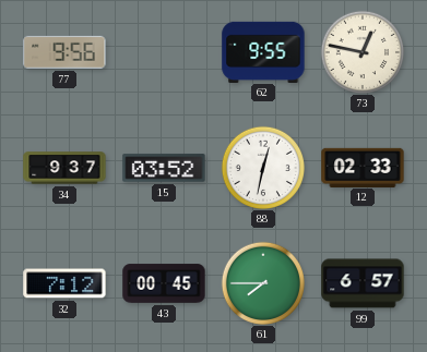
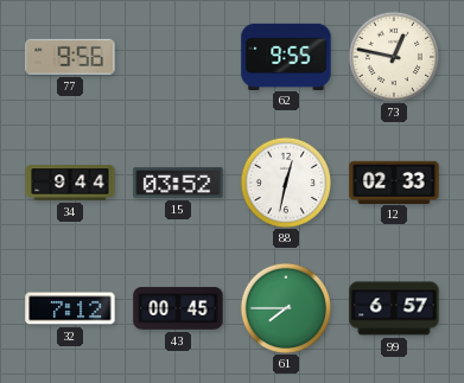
34: 9:37 -> 9:44 (70, 183)
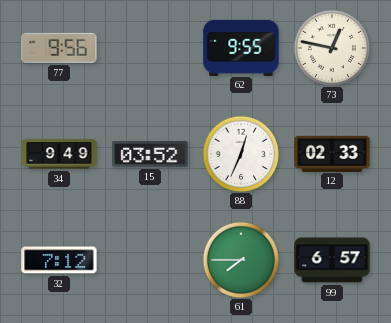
34: 9:44 -> 9:49 (59, 154)
88: 12:32 -> 12:34 (240, 153)
43: 00:45 -> none (178, 308)
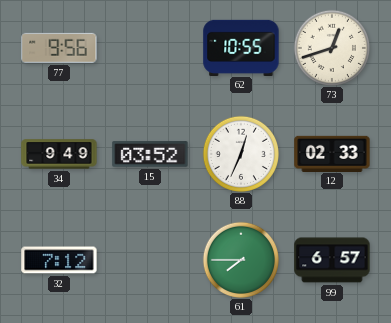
62: 9:55 -> 10:55 (241, 47)
73: 12:47 -> 12:42 (331, 47)
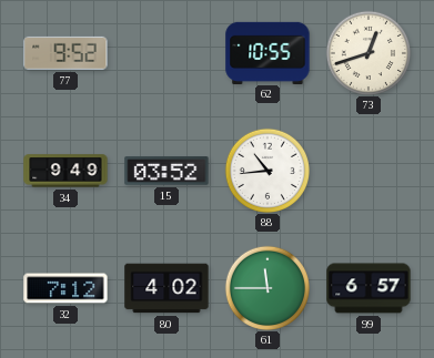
77: 9:56 -> 9:52 (65, 53)
88: 12:34 -> 10:44 (266, 170)
12: 02:33 -> none (332, 153)
80: none -> 4:02 (166, 288)
61: 7:45 -> 11:45 (266, 287)
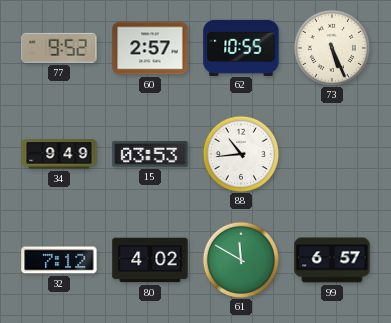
60: none -> 2:57 (150, 48)
73: 12:42 -> 5:26 (331, 47)
15: 03:52 -> 03:53 (150, 154)
61: 11:45 -> 11:50 (240, 259)
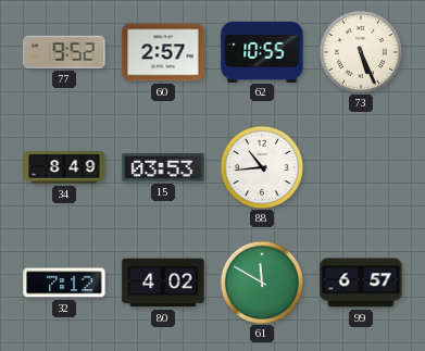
34: 9:49 -> 8:49 (64, 167)
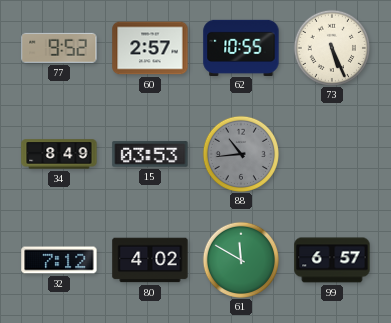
88 dial: white -> grey (240, 153)
